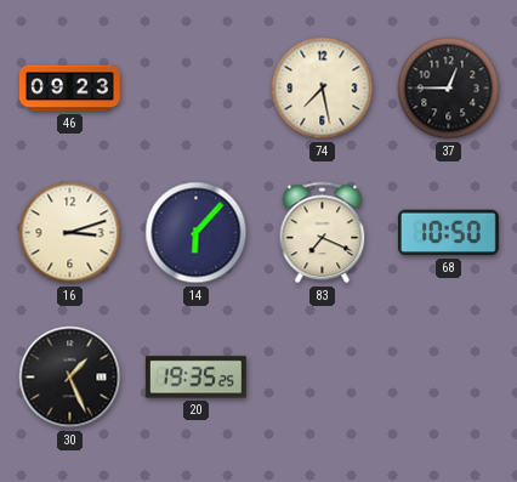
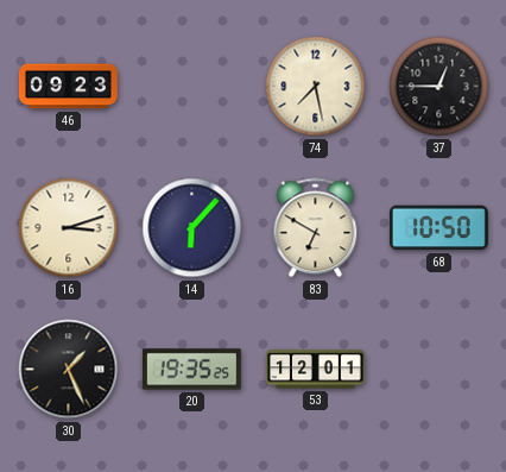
83: 7:19 -> 6:50 (316, 228)
53: none -> 12:01 (316, 370)
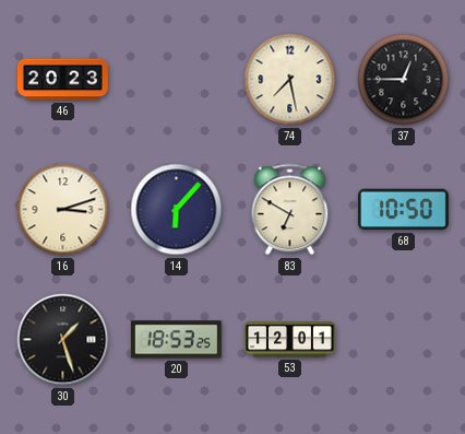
46: 09:23 -> 20:23 (63, 80)
30: 1:26 -> 1:27 (63, 340)
20: 19:35 -> 18:53 (176, 340)
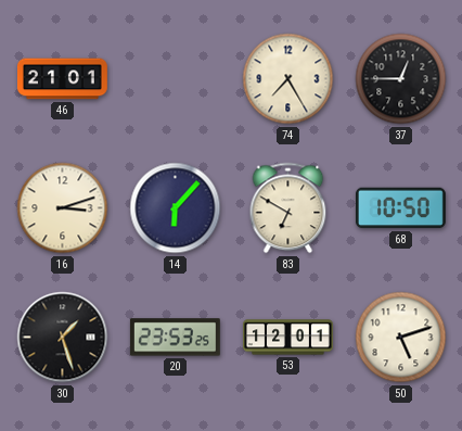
46: 20:23 -> 21:01 (63, 79)
74: 7:28 -> 7:25 (288, 79)
20: 18:53 -> 23:53 (175, 338)
50: none -> 5:12 (401, 338)
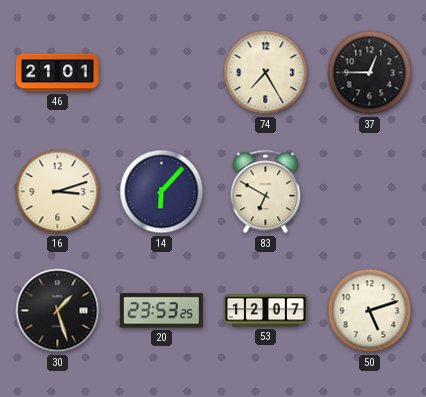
68: 10:50 -> none (400, 208)
53: 12:01 -> 12:07 (266, 311)
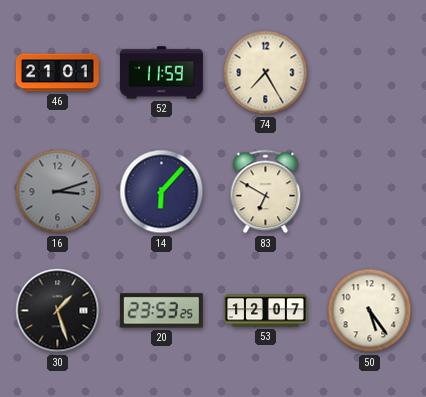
52: none -> 11:59 (161, 73)
37: 12:45 -> none (370, 73)
16 dial: cream -> grey (58, 192)
50: 5:12 -> 5:24 (370, 311)
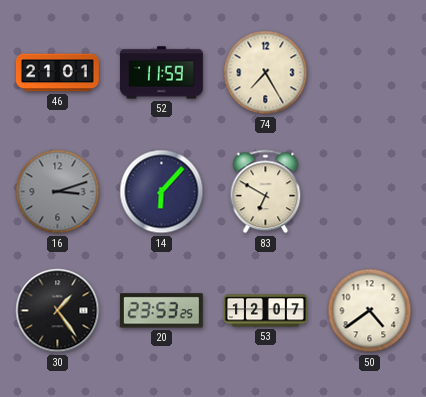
30: 1:27 -> 1:24 (58, 311)
50: 5:24 -> 4:39 (370, 311)
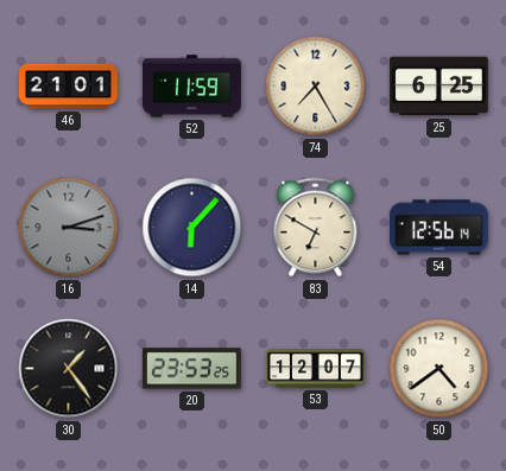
25: none -> 6:25 (438, 87)
54: none -> 12:56 (438, 228)
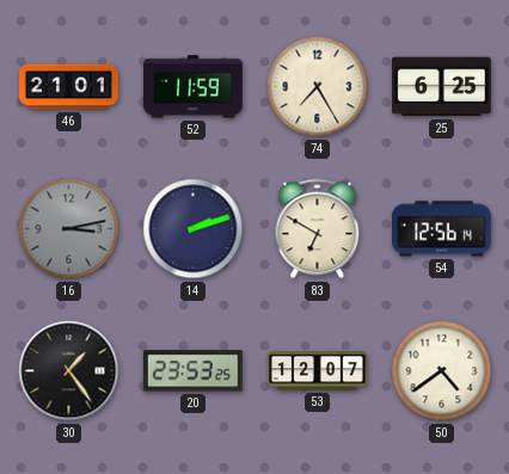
16: 3:12 -> 3:13 (69, 229)
14: 6:07 -> 2:12 (194, 229)
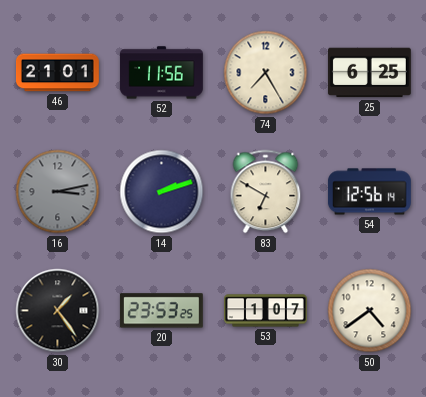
52: 11:59 -> 11:56 (161, 73)
53: 12:07 -> 1:07 (266, 311)
